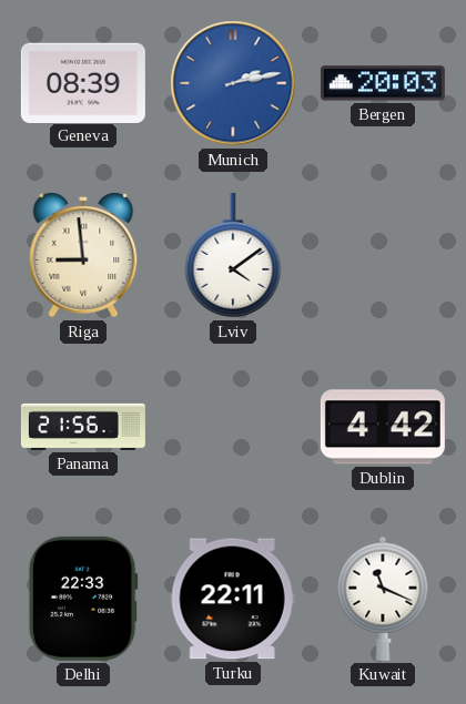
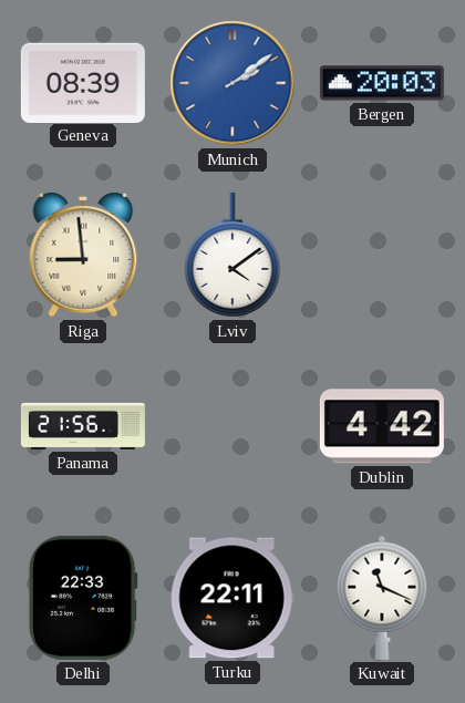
Munich: 2:13 -> 2:09 (232, 83)
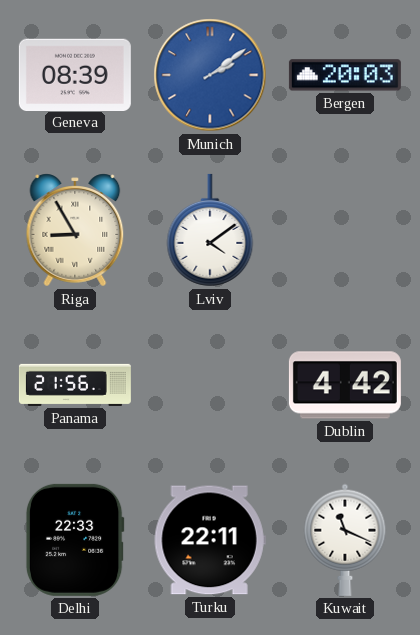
Riga: 8:59 -> 8:55 (75, 230)
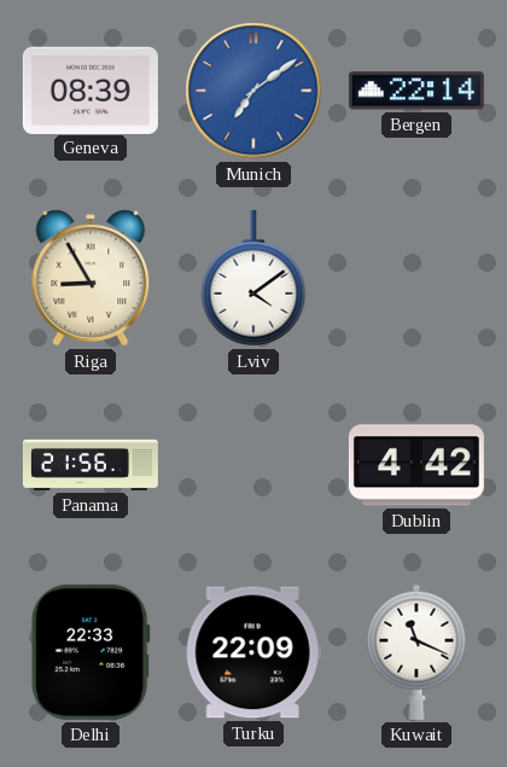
Munich: 2:09 -> 7:09 (253, 91)
Bergen: 20:03 -> 22:14 (416, 91)
Turku: 22:11 -> 22:09 (253, 652)
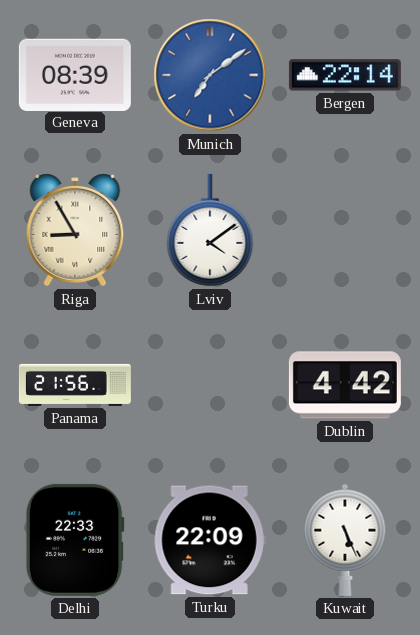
Kuwait: 11:19 -> 5:26 (345, 540)
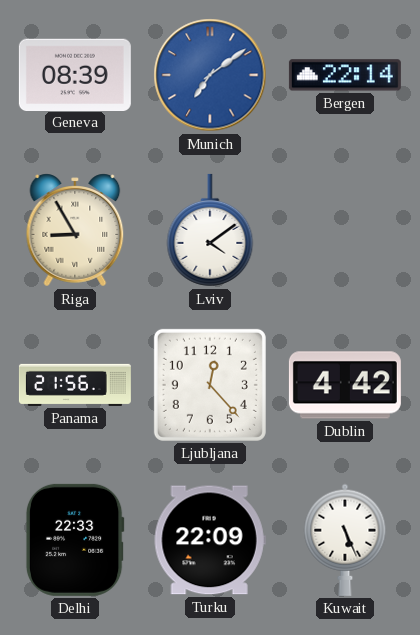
Ljubljana: none -> 12:23 (210, 385)
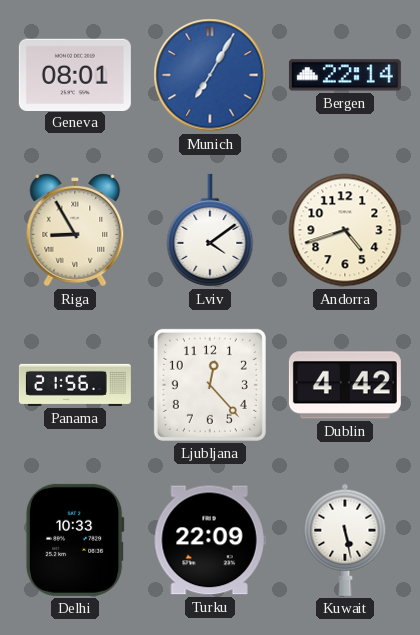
Geneva: 08:39 -> 08:01 (75, 74)
Munich: 7:09 -> 7:05 (210, 75)
Andorra: none -> 4:42 (345, 230)
Delhi: 22:33 -> 10:33 (75, 540)
Kuwait: 5:26 -> 5:28 (345, 540)
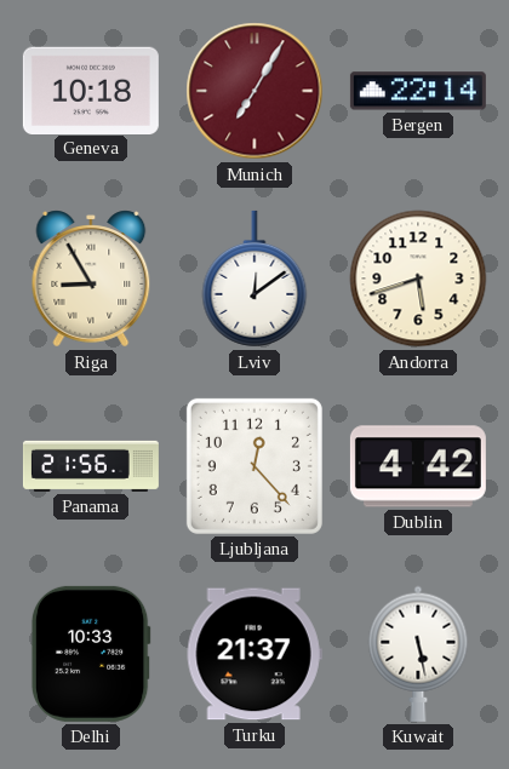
Geneva: 08:01 -> 10:18 (91, 90)
Munich dial: blue -> burgundy (254, 91)
Lviv: 4:09 -> 12:09 (254, 279)
Andorra: 4:42 -> 5:42 (418, 279)
Turku: 22:09 -> 21:37 (254, 654)
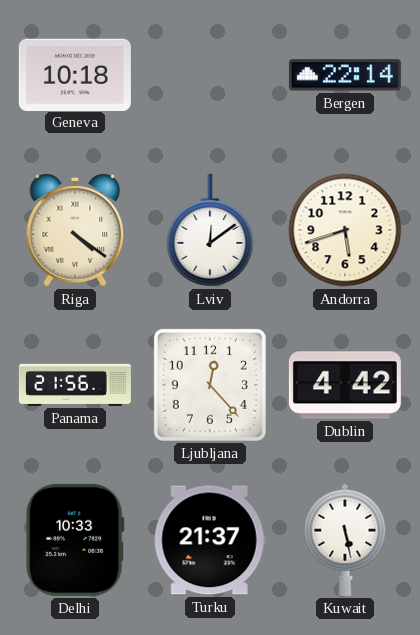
Munich: 7:05 -> none (254, 91)
Riga: 8:55 -> 4:21 (75, 230)
